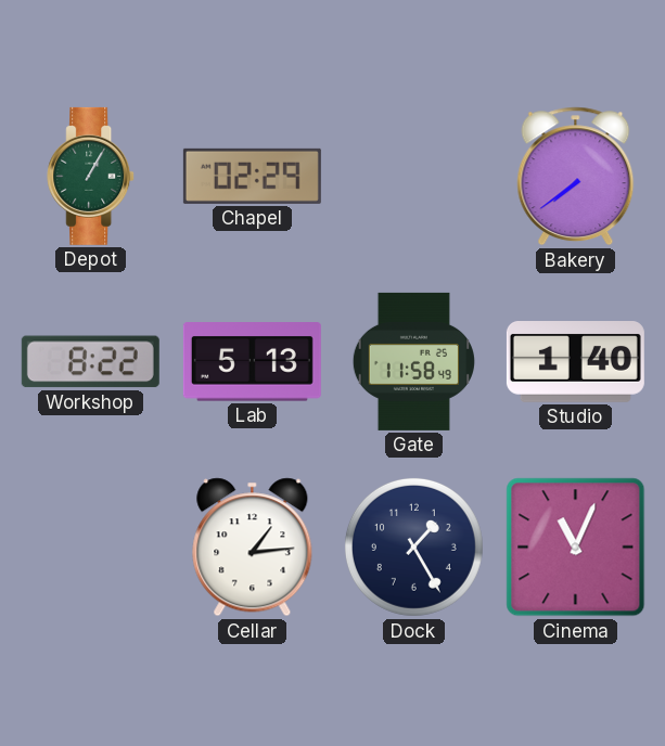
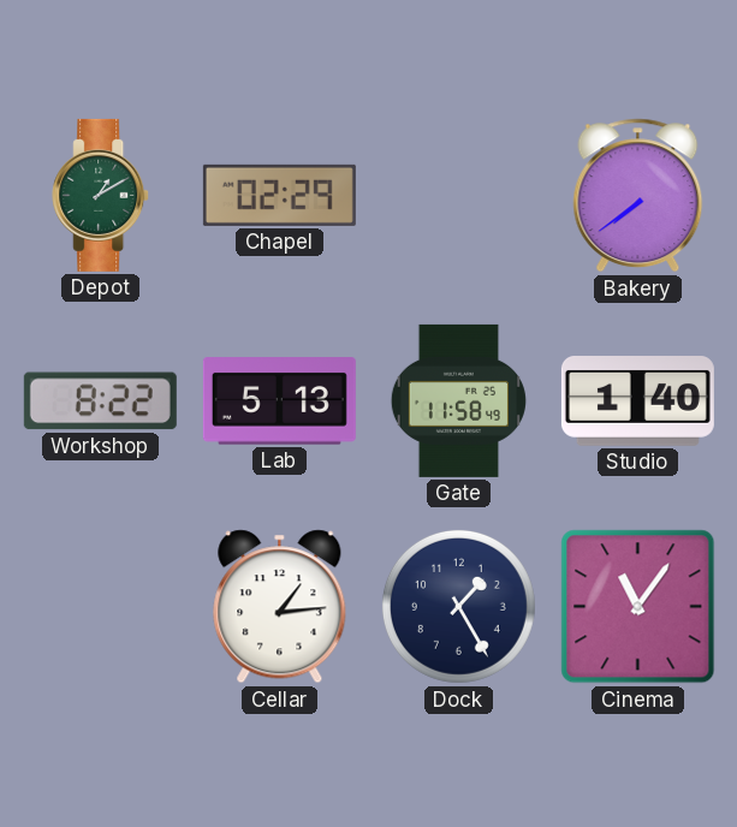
Depot: 1:05 -> 1:10 (101, 195)
Cinema: 11:04 -> 11:06 (638, 607)
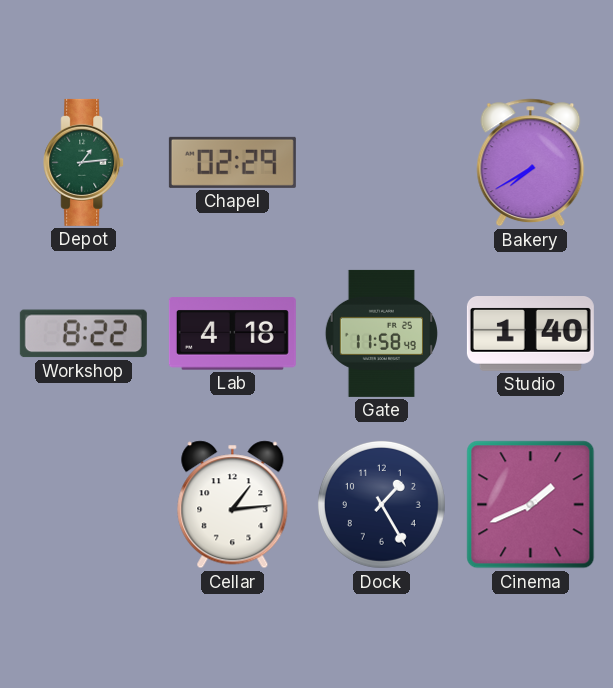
Depot: 1:10 -> 1:14 (84, 162)
Bakery: 7:39 -> 7:40 (531, 163)
Lab: 5:13 -> 4:18 (232, 334)
Cinema: 11:06 -> 1:41 (531, 505)
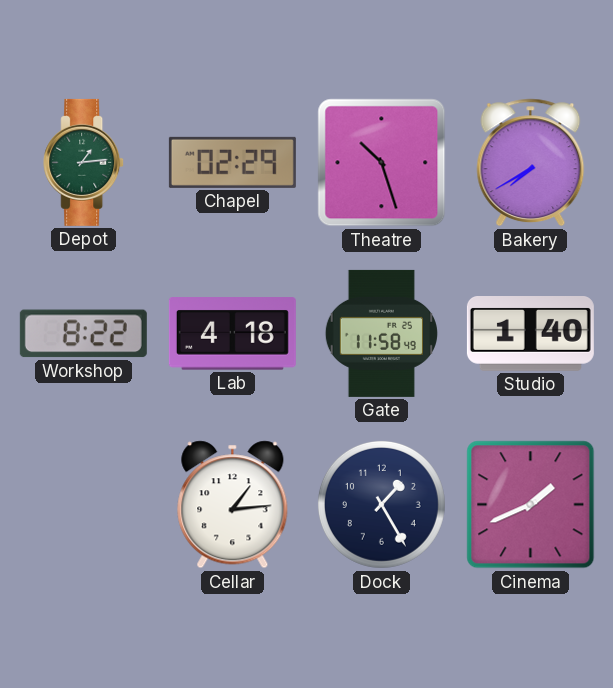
Theatre: none -> 10:27 (382, 163)
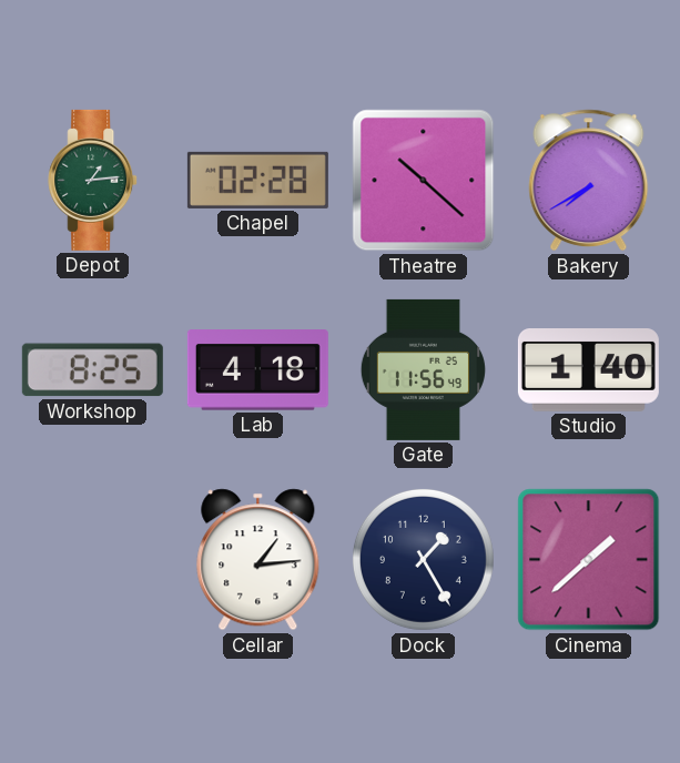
Chapel: 02:29 -> 02:28 (257, 180)
Theatre: 10:27 -> 10:22 (424, 181)
Workshop: 8:22 -> 8:25 (92, 370)
Gate: 11:58 -> 11:56 (423, 369)
Cinema: 1:41 -> 1:38 (589, 560)
